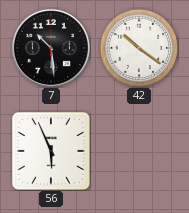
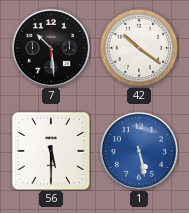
56: 5:56 -> 5:30 (51, 151)
1: none -> 5:28 (139, 151)
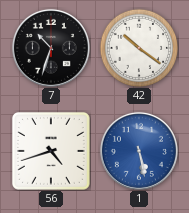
7: 10:29 -> 10:33 (51, 48)
56: 5:30 -> 4:42 (51, 151)
